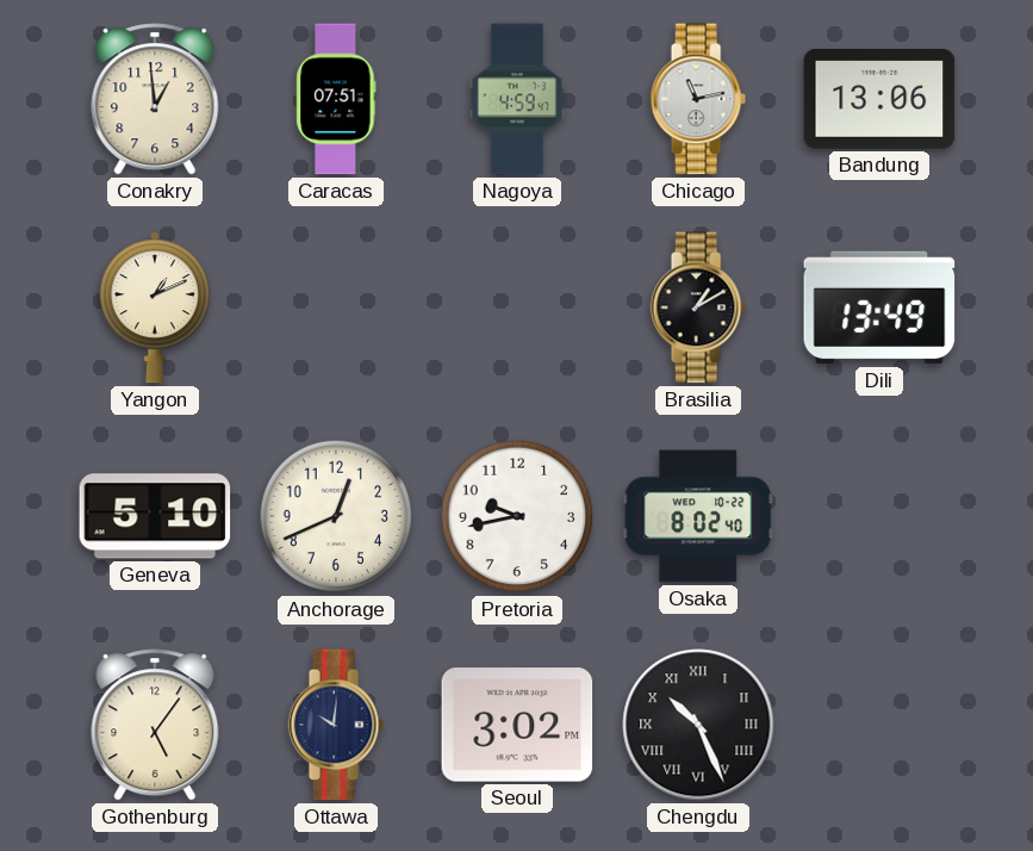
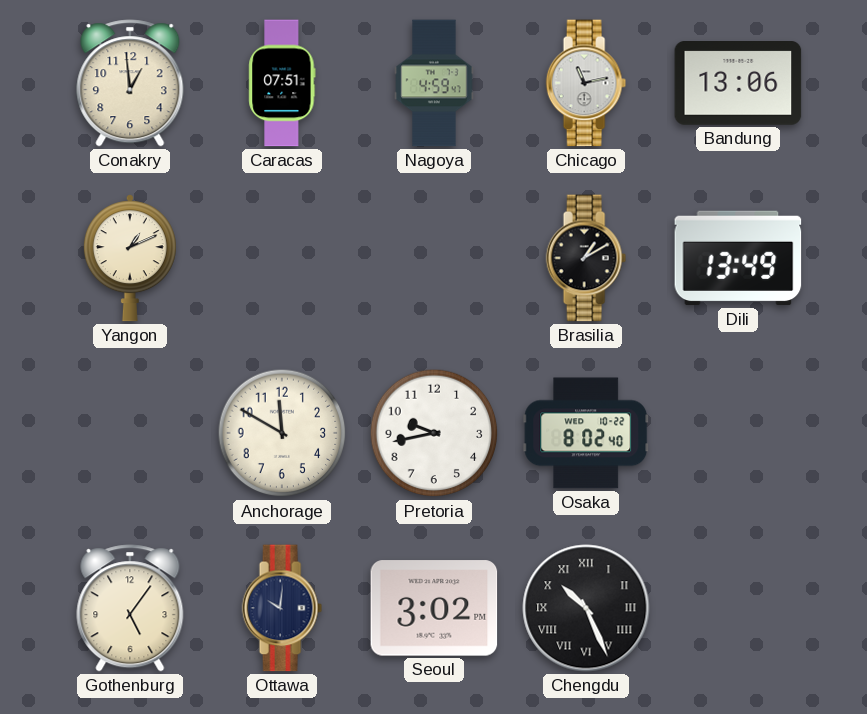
Geneva: 5:10 -> none (155, 516)
Anchorage: 12:41 -> 11:50 (282, 433)
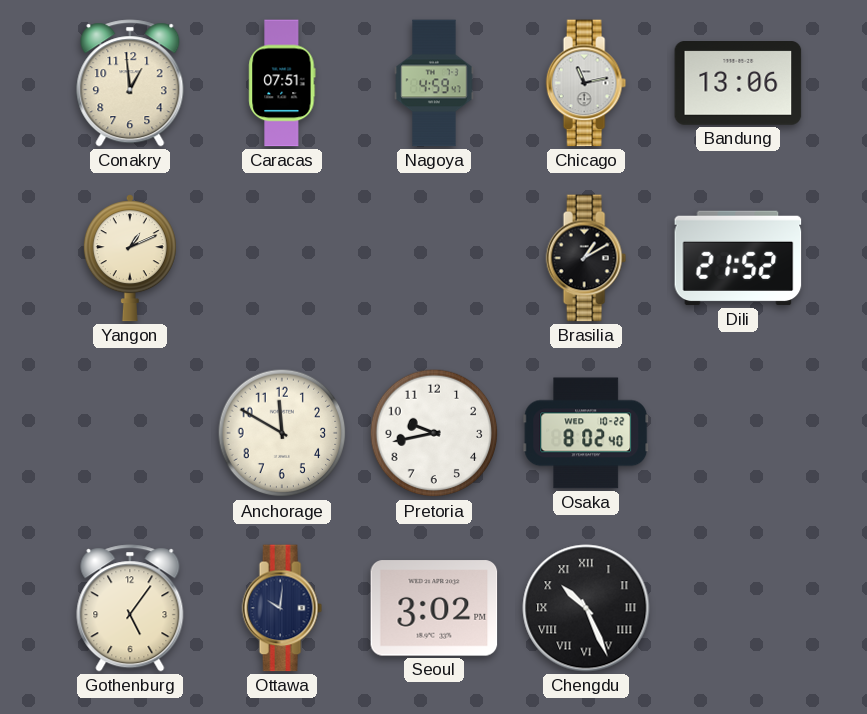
Dili: 13:49 -> 21:52 (738, 258)
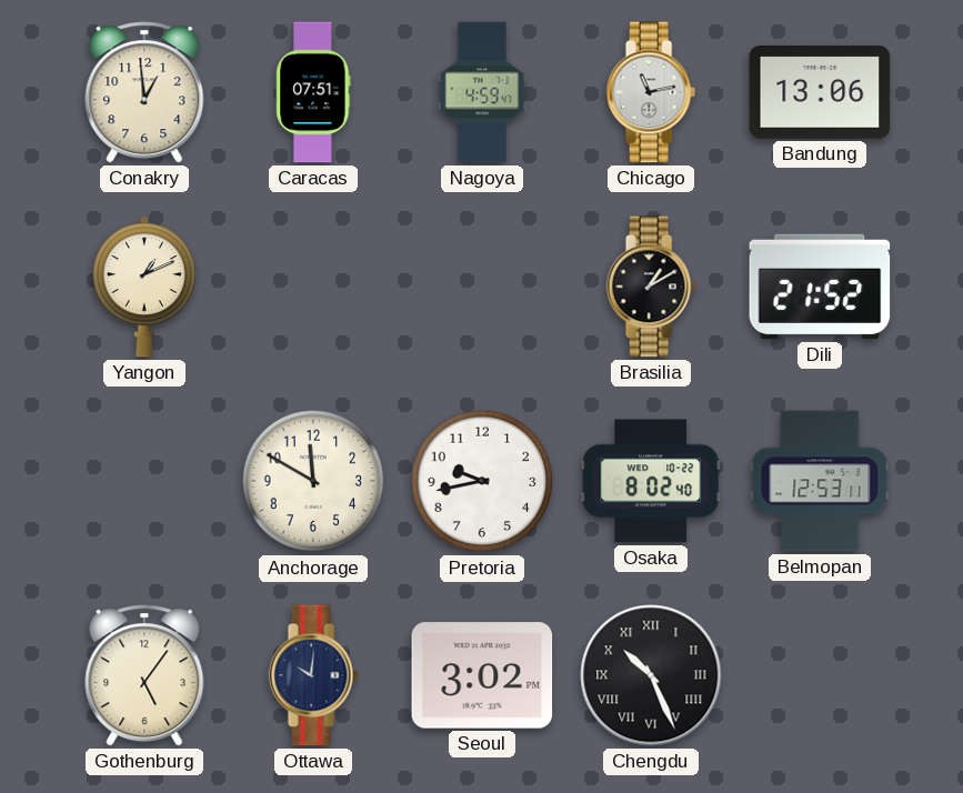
Belmopan: none -> 12:53 (820, 481)
